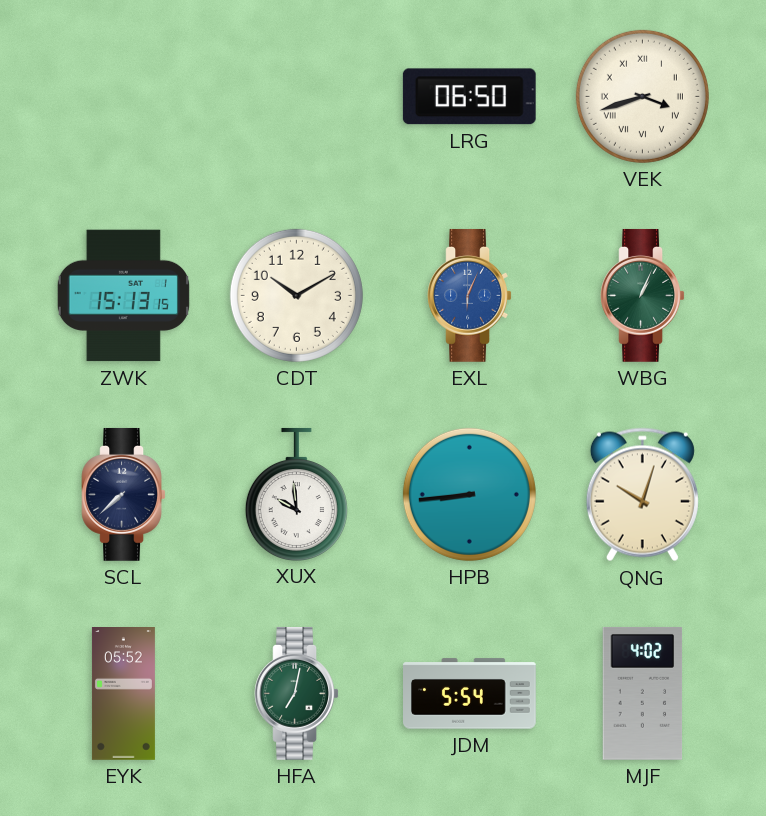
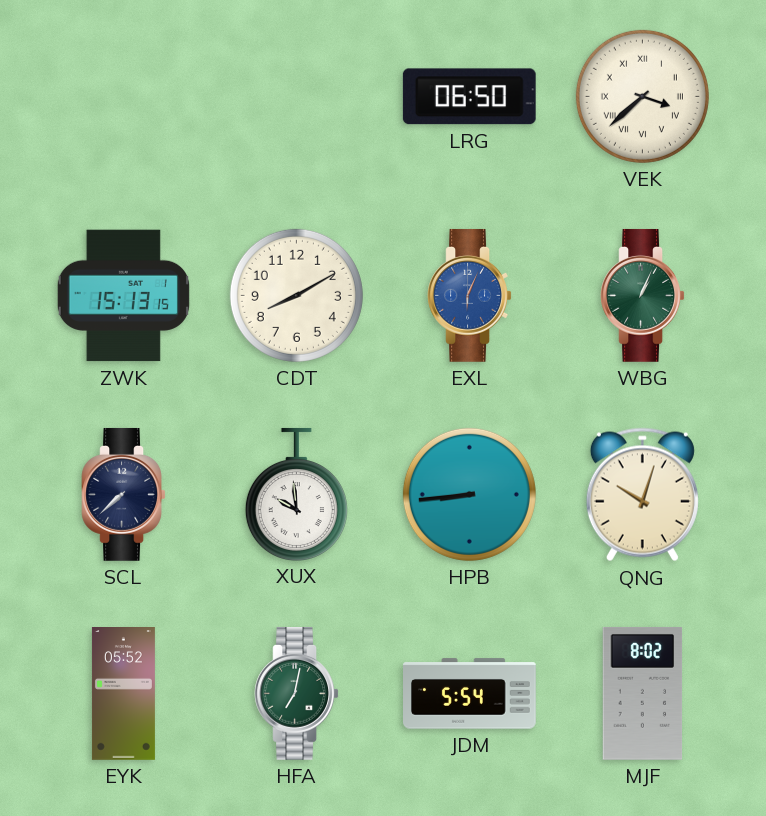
VEK: 3:42 -> 3:38 (642, 96)
CDT: 10:10 -> 8:10 (296, 295)
MJF: 4:02 -> 8:02 (643, 693)
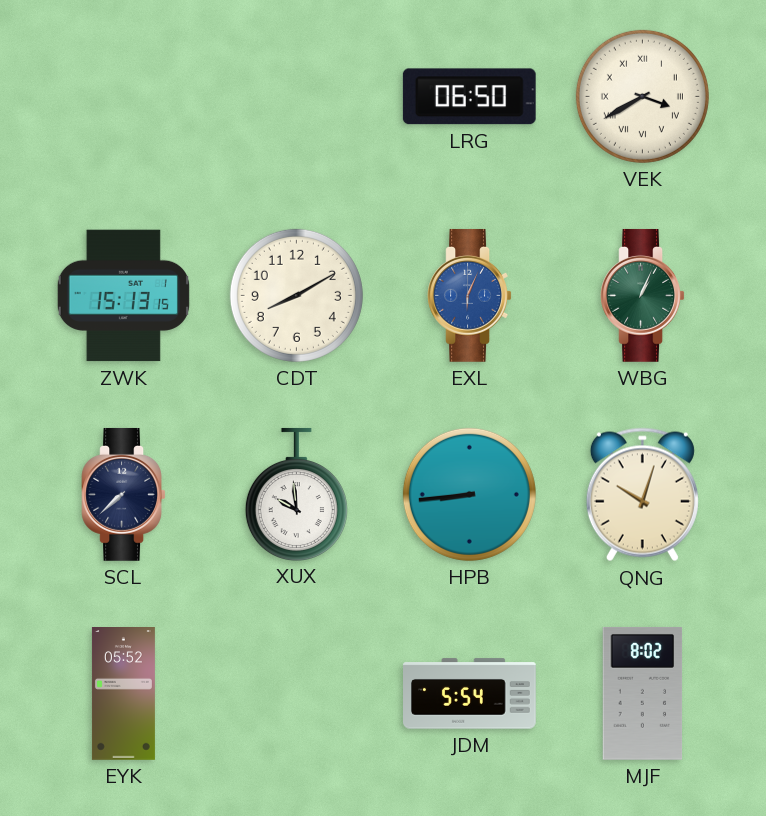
VEK: 3:38 -> 3:40 (642, 96)
HFA: 7:02 -> none (297, 693)
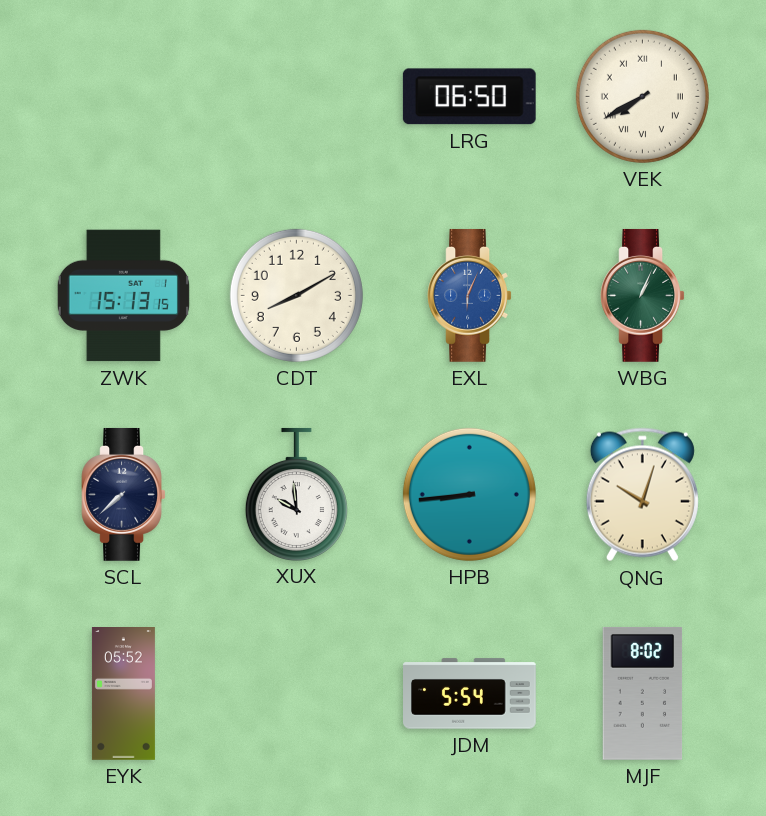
VEK: 3:40 -> 7:40 (642, 96)
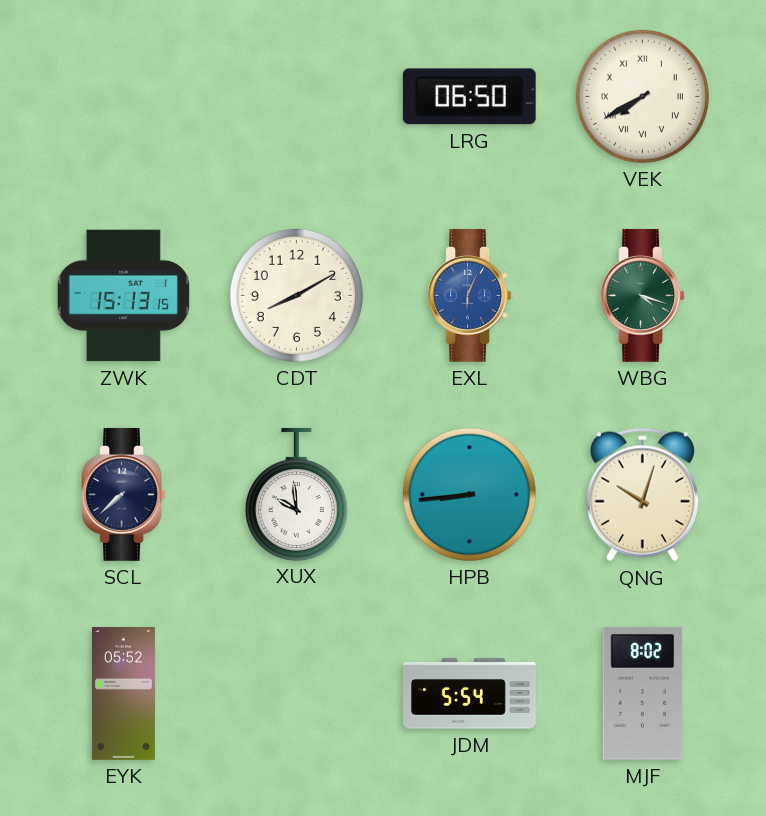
WBG: 1:04 -> 4:18 (643, 295)
